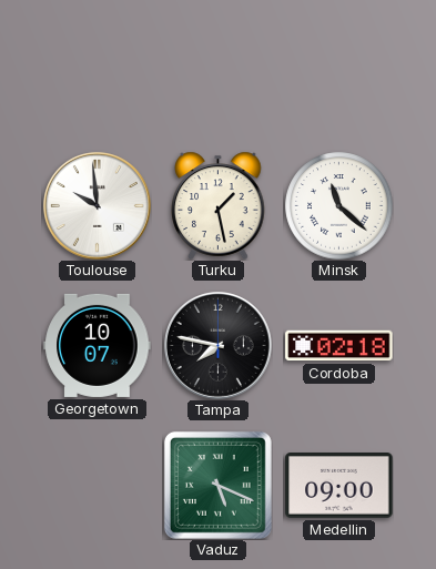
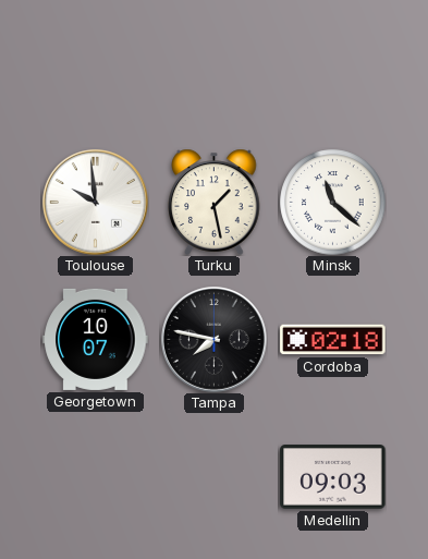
Vaduz: 5:19 -> none (217, 485)
Medellin: 09:00 -> 09:03 (333, 477)
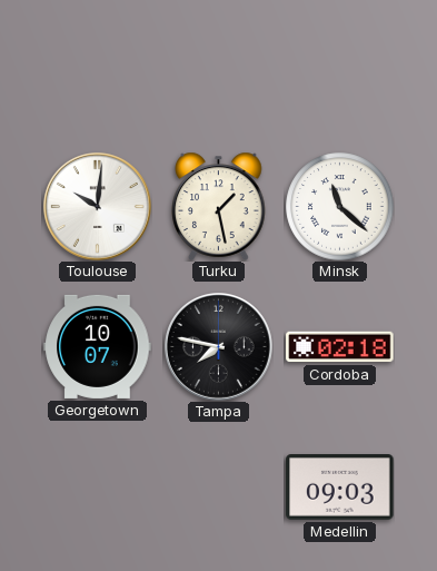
Toulouse: 9:59 -> 10:01 (98, 207)
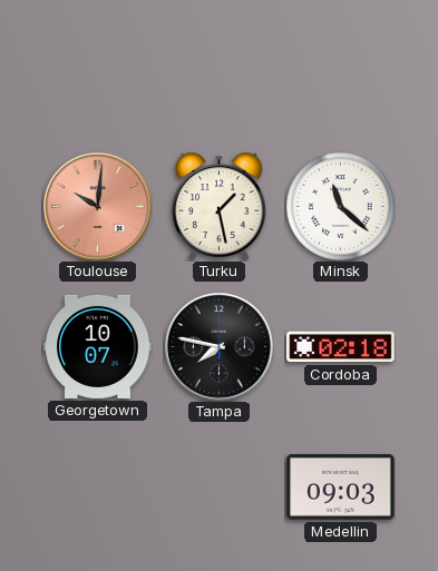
Toulouse dial: white -> salmon (98, 207)
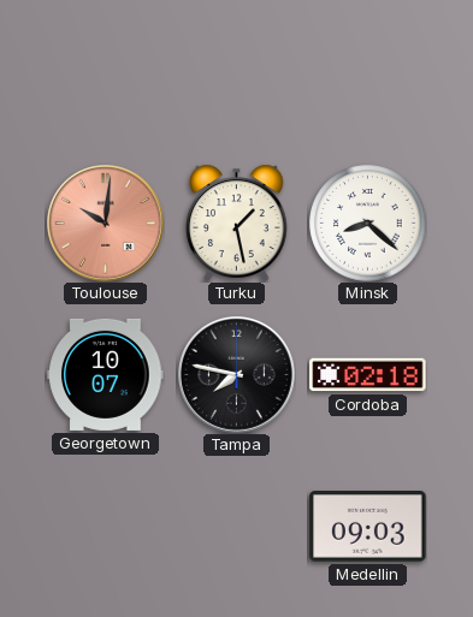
Minsk: 11:22 -> 8:22 (368, 224)
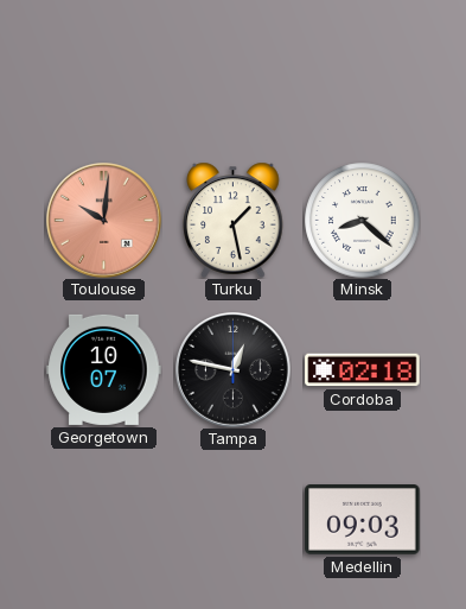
Tampa: 7:47 -> 12:47 (234, 370)
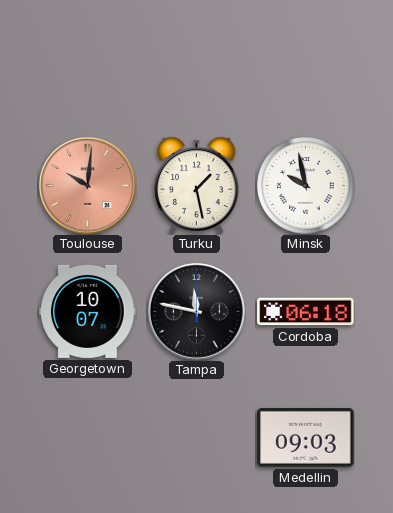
Minsk: 8:22 -> 9:58 (306, 186)
Tampa: 12:47 -> 11:47 (197, 312)
Cordoba: 02:18 -> 06:18 (306, 312)
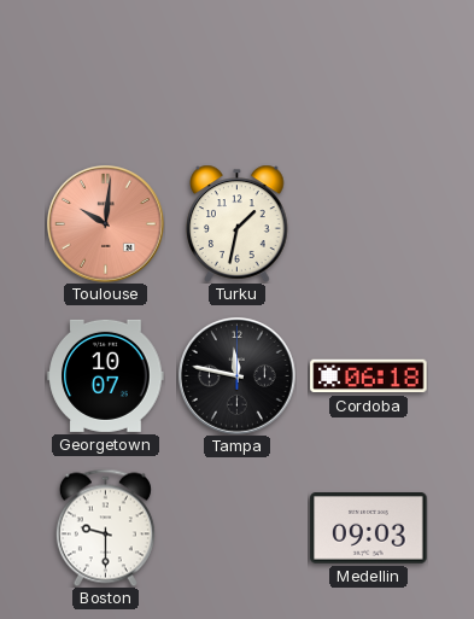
Turku: 1:28 -> 1:32 (238, 223)
Minsk: 9:58 -> none (306, 186)
Boston: none -> 9:30 (105, 527)
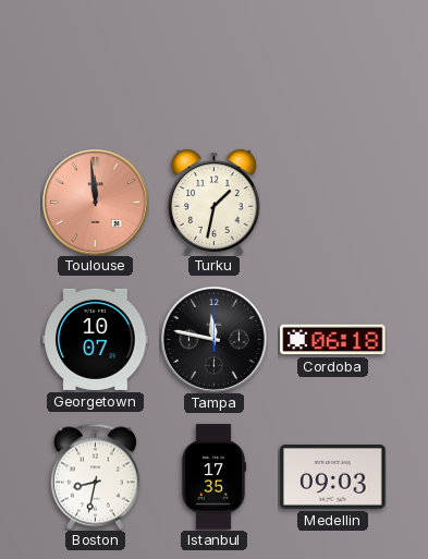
Toulouse: 10:01 -> 11:59 (96, 203)
Boston: 9:30 -> 8:32 (95, 476)
Istanbul: none -> 17:35 (212, 477)
